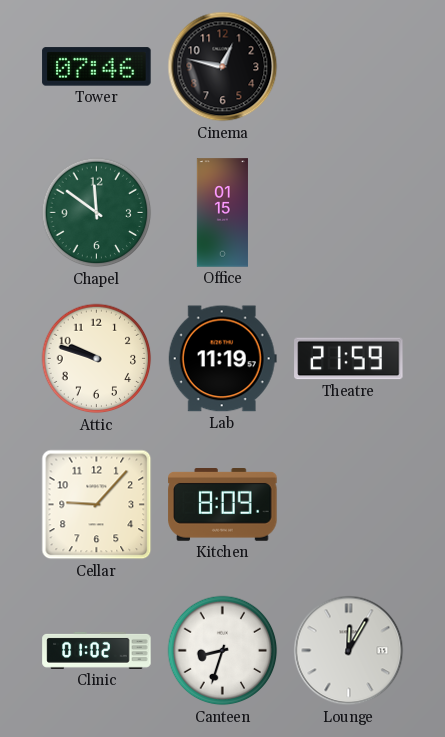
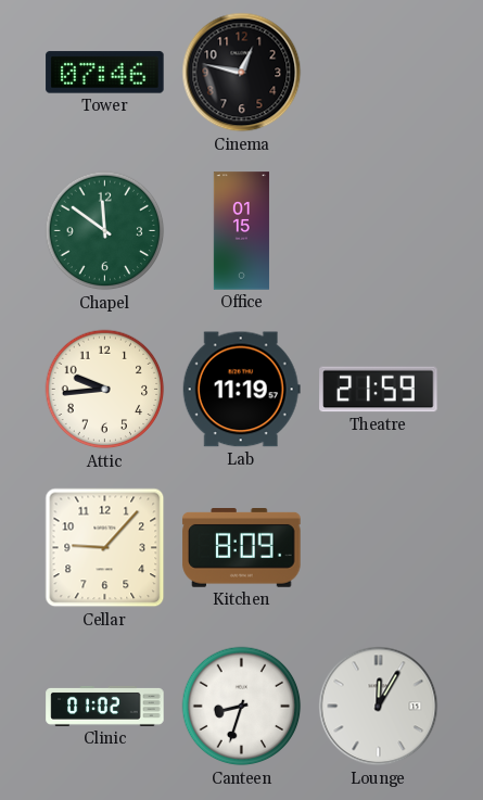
Attic: 9:48 -> 9:44 (105, 390)
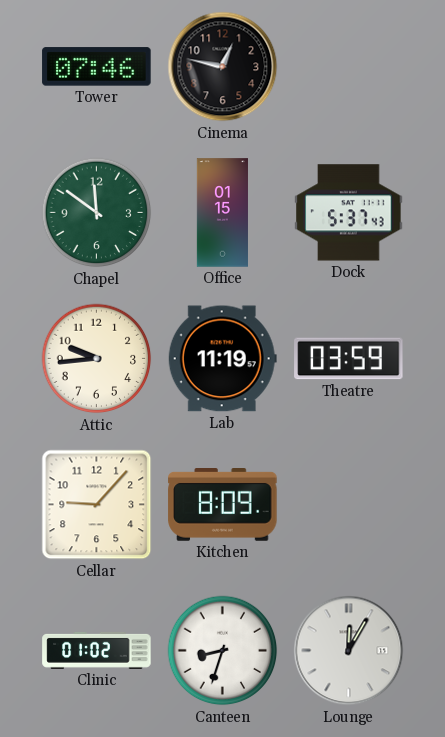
Dock: none -> 5:37 (349, 213)
Theatre: 21:59 -> 03:59 (349, 359)
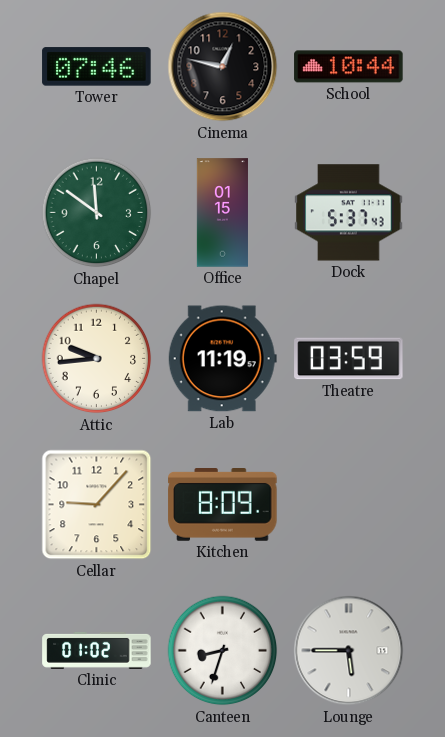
School: none -> 10:44 (349, 67)
Lounge: 12:05 -> 5:45 (349, 651)
